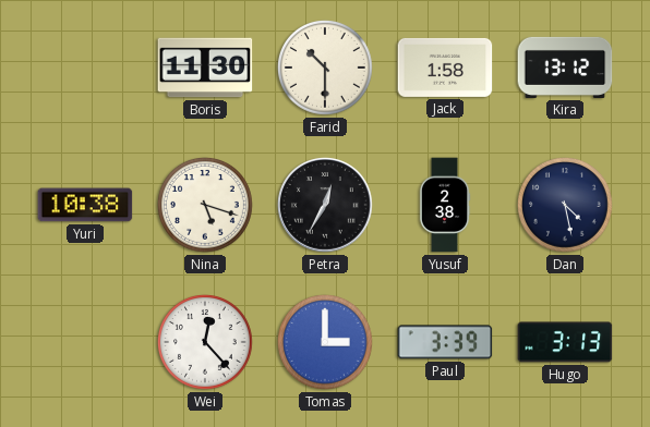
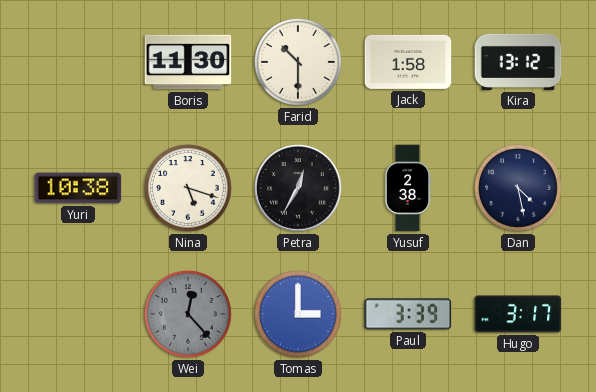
Wei dial: white -> grey (189, 315)
Hugo: 3:13 -> 3:17 (518, 314)
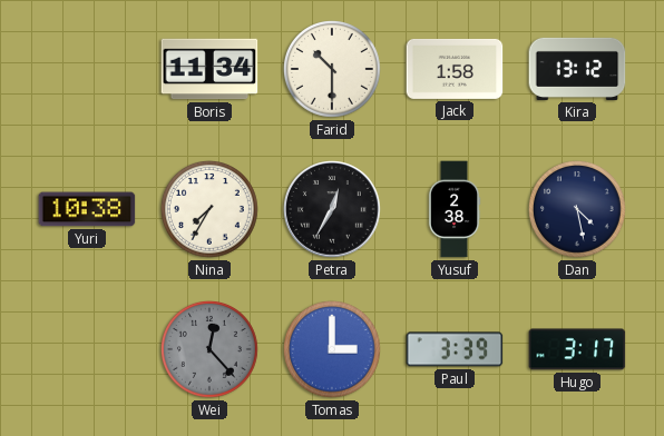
Boris: 11:30 -> 11:34 (209, 69)
Nina: 5:18 -> 7:35 (211, 210)
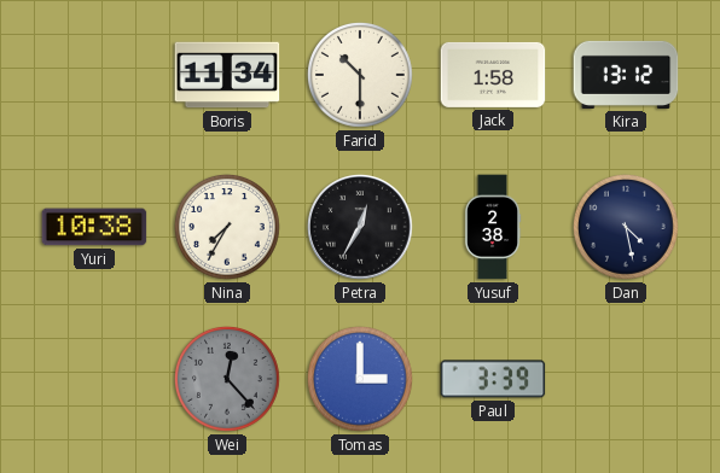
Hugo: 3:17 -> none (577, 349)
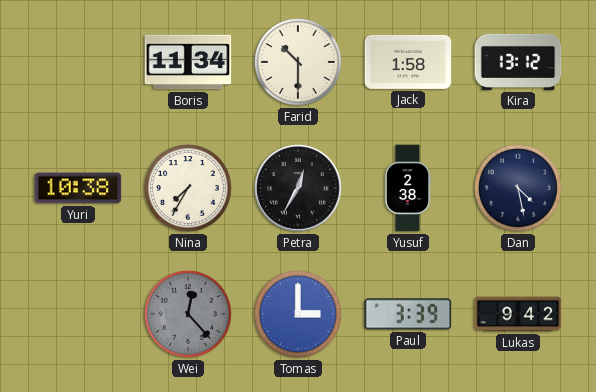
Lukas: none -> 9:42 (518, 314)
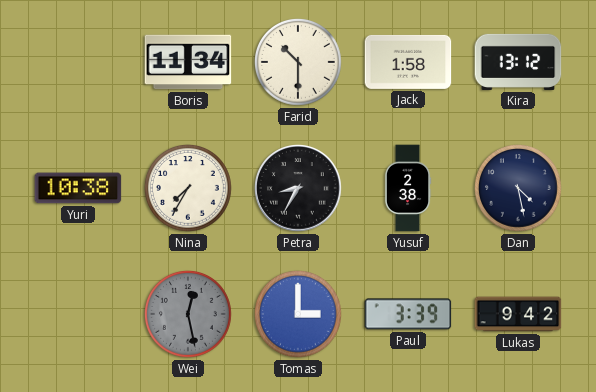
Petra: 12:35 -> 8:35 (299, 189)
Wei: 12:23 -> 12:28 (189, 315)
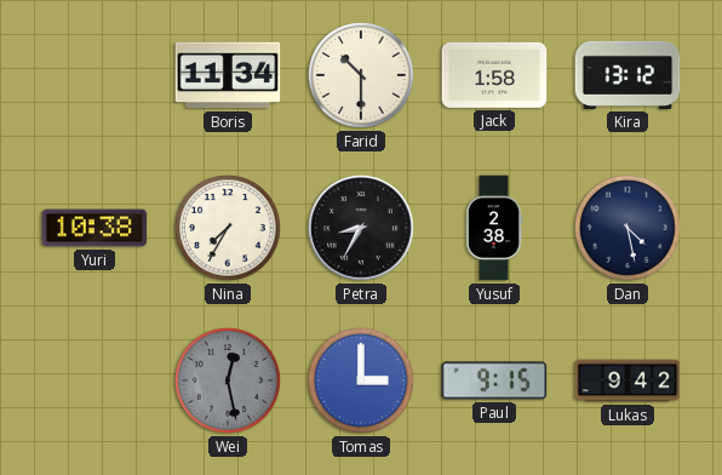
Paul: 3:39 -> 9:15 (494, 380)
